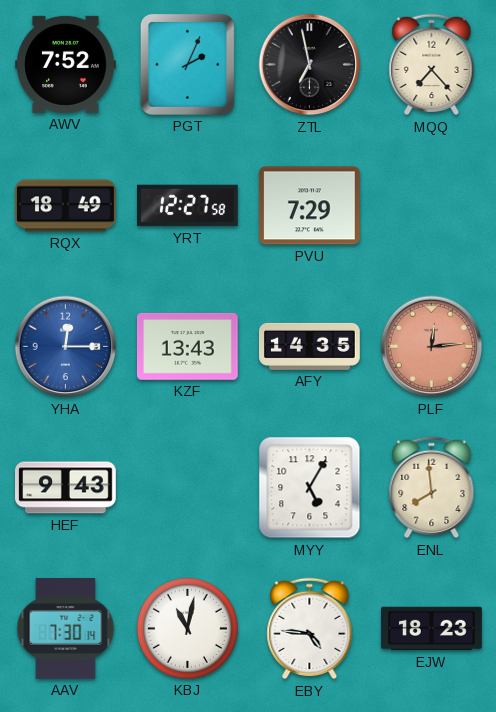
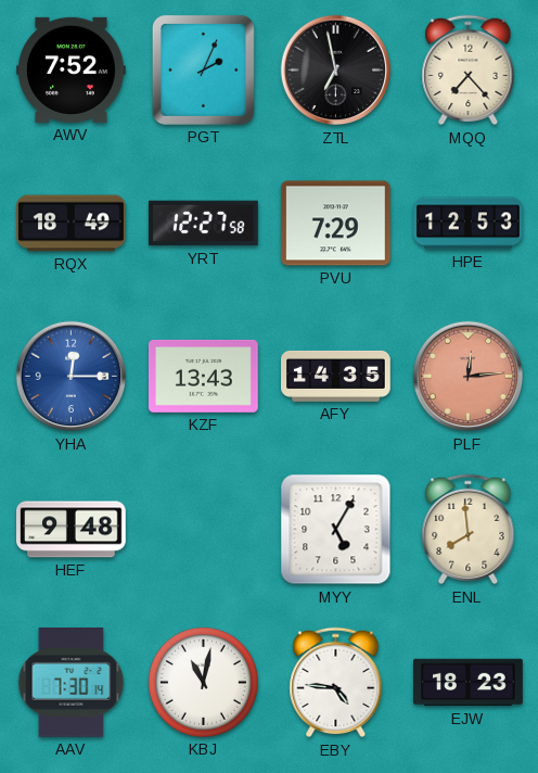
HPE: none -> 12:53 (469, 224)
HEF: 9:43 -> 9:48 (72, 530)
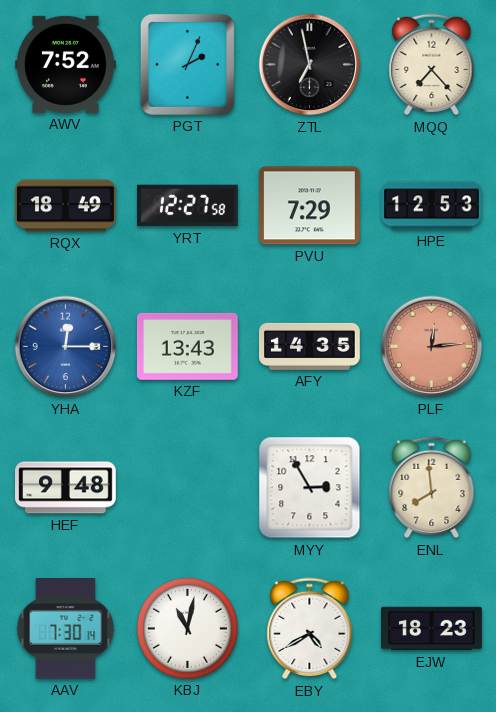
MYY: 5:05 -> 2:55 (310, 488)
EBY: 4:46 -> 4:40 (310, 629)
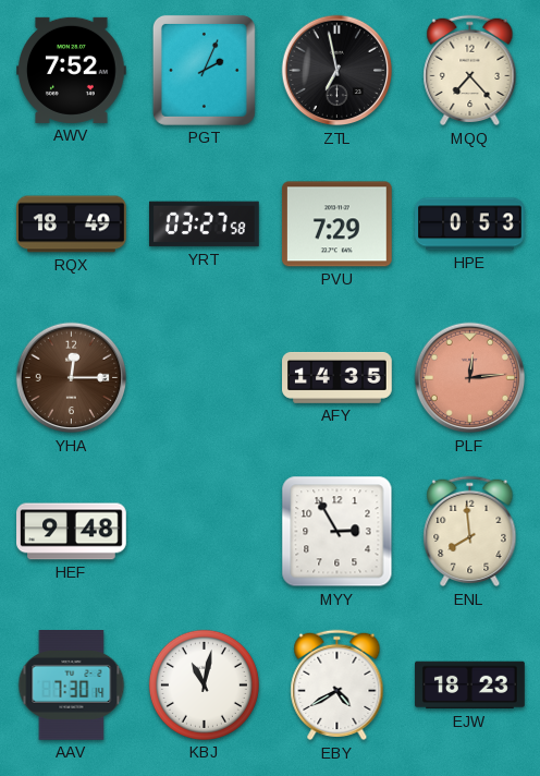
YRT: 12:27 -> 03:27 (205, 225)
HPE: 12:53 -> 0:53 (470, 225)
YHA dial: blue -> brown (72, 378)
KZF: 13:43 -> none (188, 346)
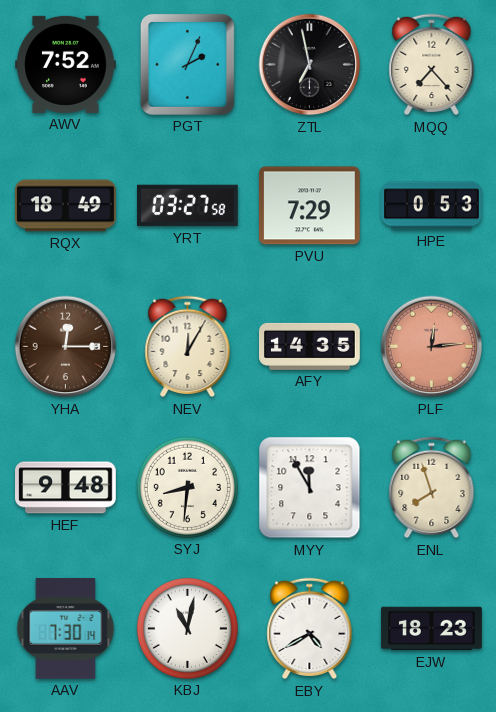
NEV: none -> 12:05 (188, 347)
SYJ: none -> 8:31 (187, 487)
MYY: 2:55 -> 11:55 (310, 488)
ENL: 7:59 -> 7:57 (432, 488)
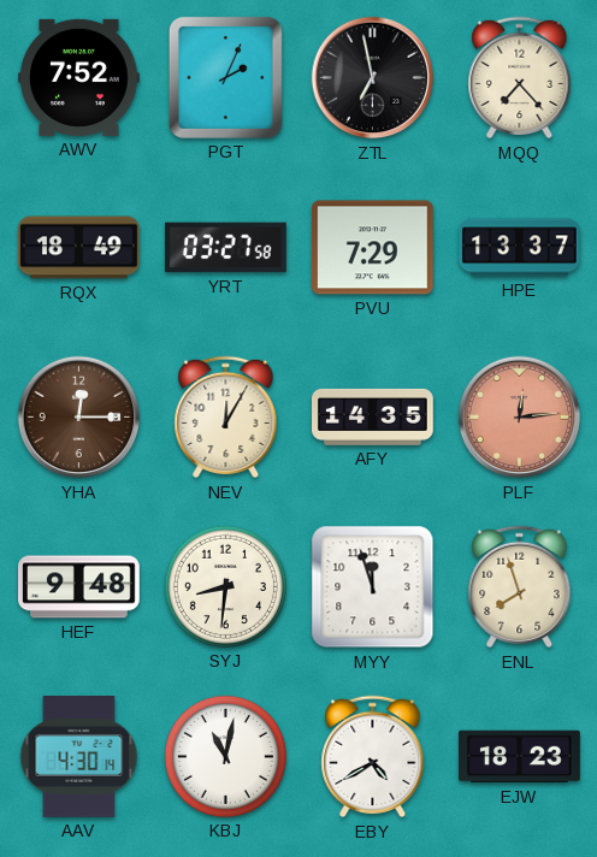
HPE: 0:53 -> 13:37 (520, 248)
MYY: 11:55 -> 11:57 (373, 587)
AAV: 7:30 -> 4:30 (79, 757)
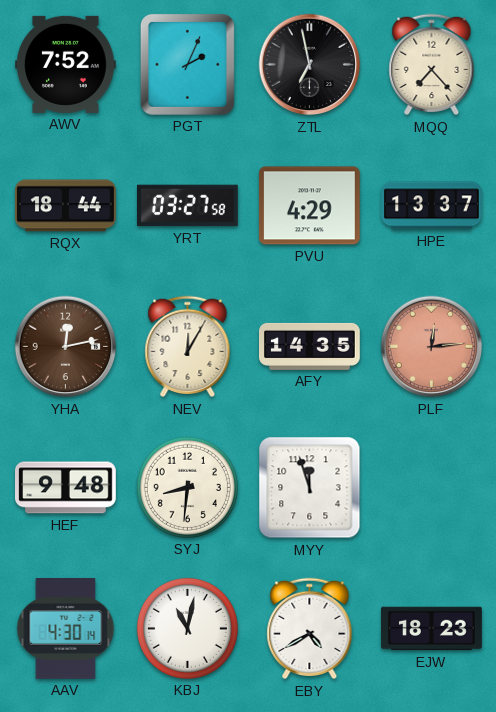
RQX: 18:49 -> 18:44 (66, 206)
PVU: 7:29 -> 4:29 (309, 206)
YHA: 12:15 -> 12:13 (66, 347)
ENL: 7:57 -> none (520, 587)
